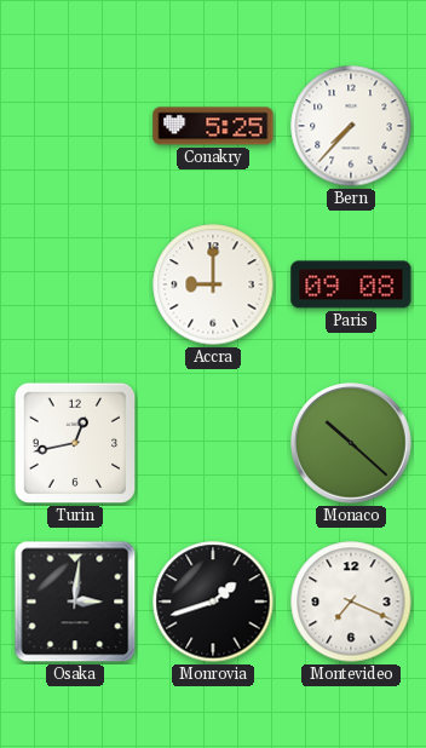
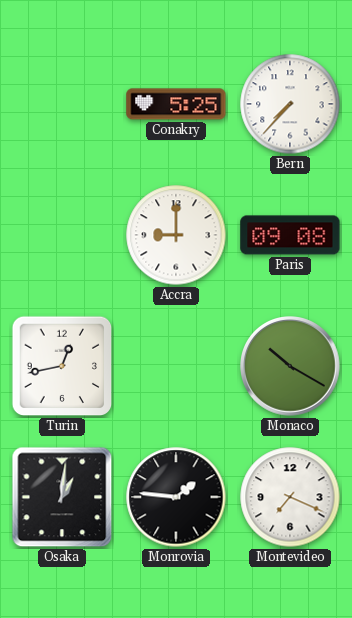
Monaco: 10:22 -> 10:20 (290, 366)
Osaka: 3:01 -> 1:01 (62, 497)
Monrovia: 1:42 -> 1:46 (176, 497)
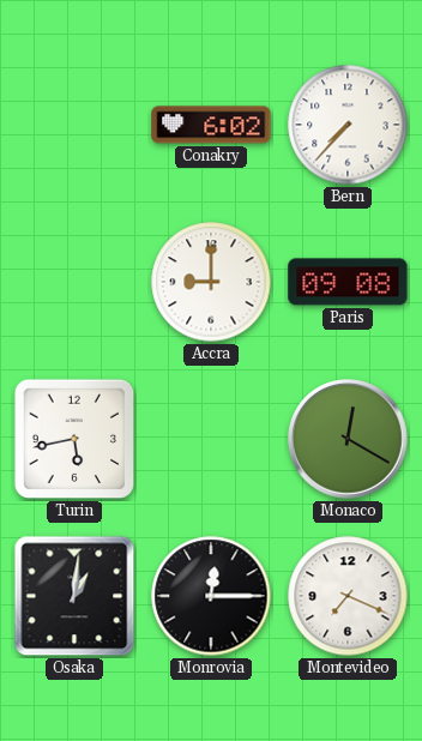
Conakry: 5:25 -> 6:02 (211, 125)
Turin: 12:43 -> 5:43 (74, 439)
Monaco: 10:20 -> 12:20 (348, 439)
Monrovia: 1:46 -> 12:15 (211, 596)
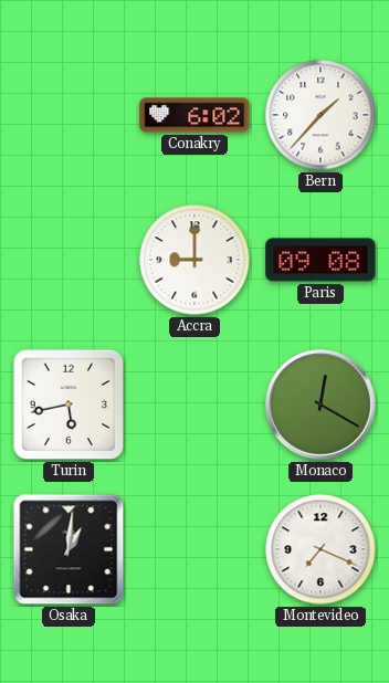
Bern: 7:37 -> 1:37 (320, 115)
Monrovia: 12:15 -> none (211, 596)
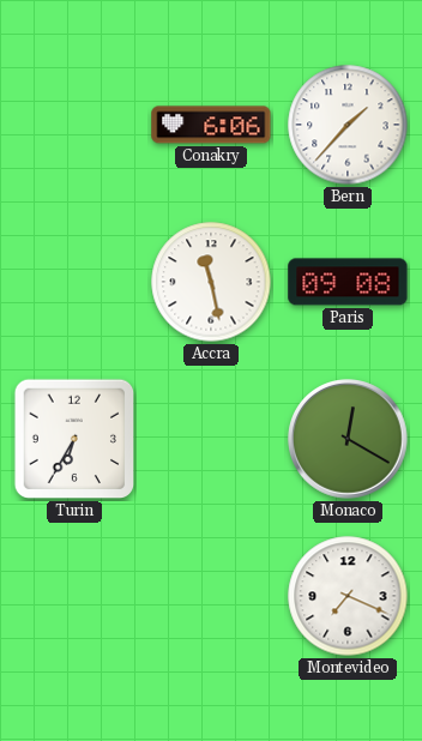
Conakry: 6:02 -> 6:06 (211, 125)
Accra: 9:00 -> 11:28 (211, 282)
Turin: 5:43 -> 6:35 (74, 439)
Osaka: 1:01 -> none (69, 549)
